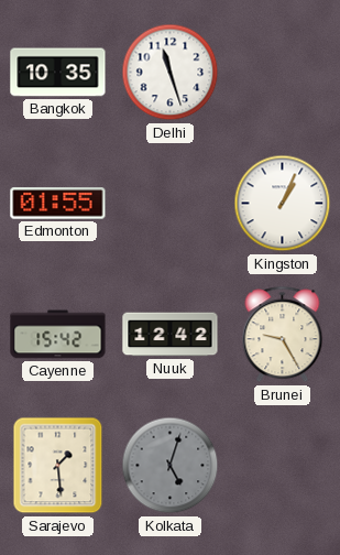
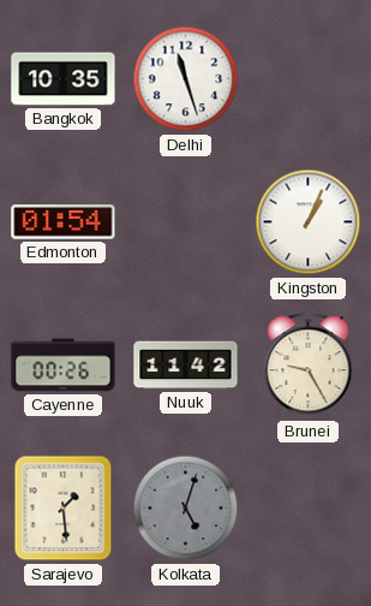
Edmonton: 01:55 -> 01:54 (64, 222)
Cayenne: 15:42 -> 00:26 (64, 366)
Nuuk: 12:42 -> 11:42 (186, 366)
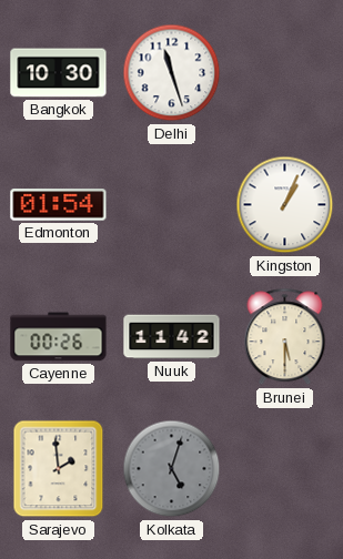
Bangkok: 10:35 -> 10:30 (59, 73)
Brunei: 9:25 -> 5:30 (285, 337)
Sarajevo: 1:29 -> 1:59 (59, 469)
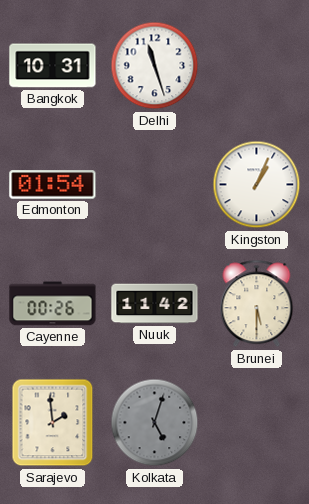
Bangkok: 10:30 -> 10:31 (53, 66)
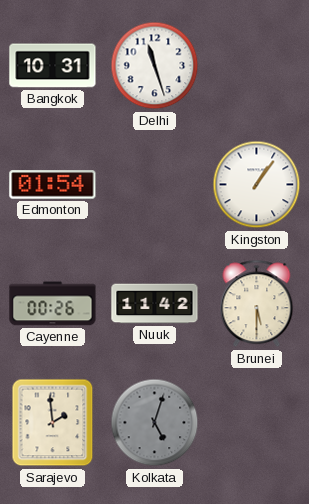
Kingston: 1:04 -> 1:06 (257, 185)
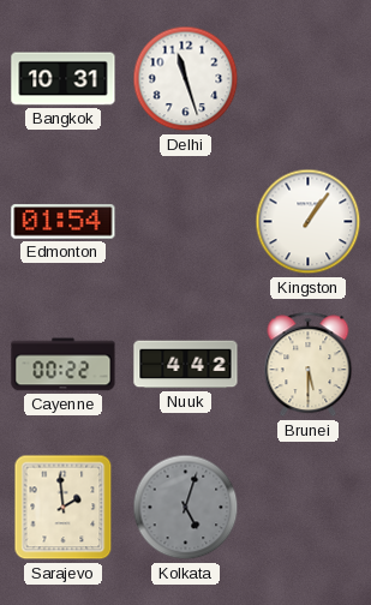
Cayenne: 00:26 -> 00:22 (64, 365)
Nuuk: 11:42 -> 4:42 (186, 365)
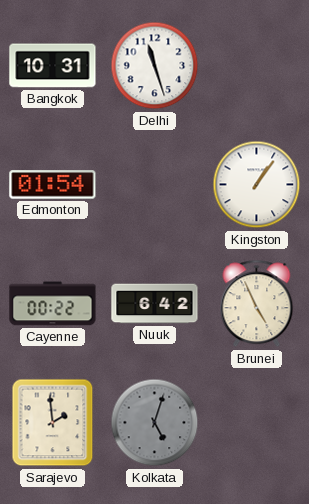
Nuuk: 4:42 -> 6:42 (155, 304)
Brunei: 5:30 -> 4:56 (257, 304)
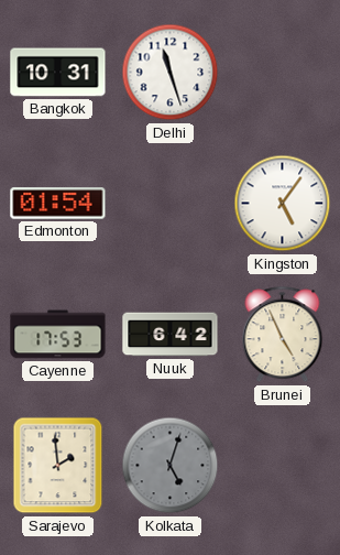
Kingston: 1:06 -> 5:06 (283, 204)
Cayenne: 00:22 -> 17:53 (58, 335)
